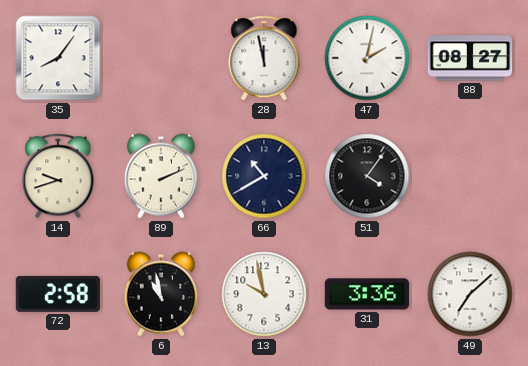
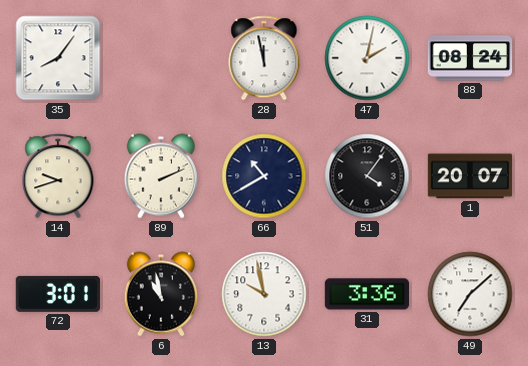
88: 08:27 -> 08:24 (470, 58)
1: none -> 20:07 (470, 176)
72: 2:58 -> 3:01 (58, 294)
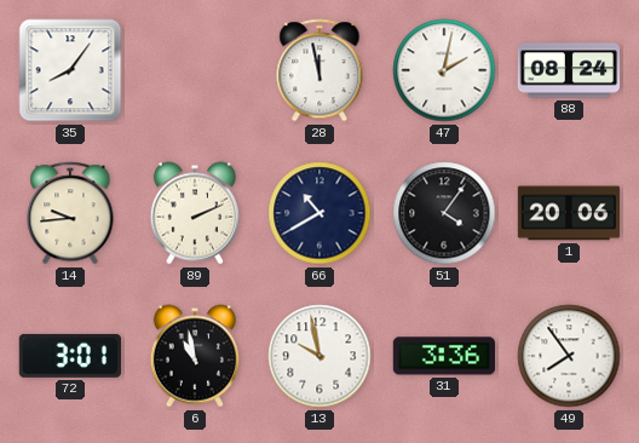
14: 9:42 -> 9:44 (70, 213)
1: 20:07 -> 20:06 (569, 213)
49: 7:08 -> 7:54 (569, 356)
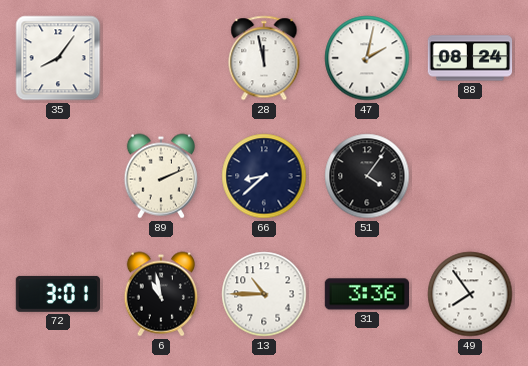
14: 9:44 -> none (70, 213)
66: 10:40 -> 8:38 (264, 176)
1: 20:06 -> none (569, 213)
13: 9:58 -> 10:45 (264, 294)
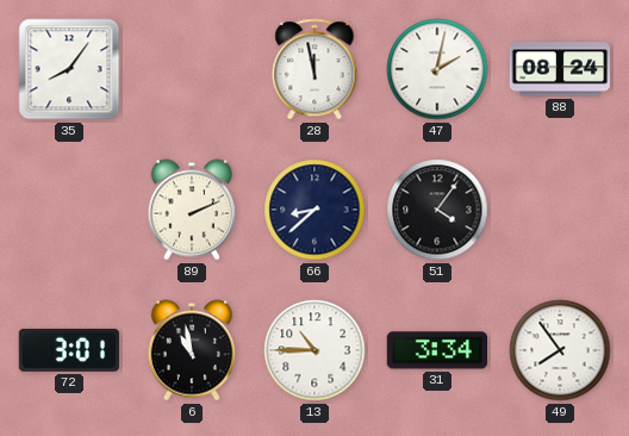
31: 3:36 -> 3:34 (436, 350)
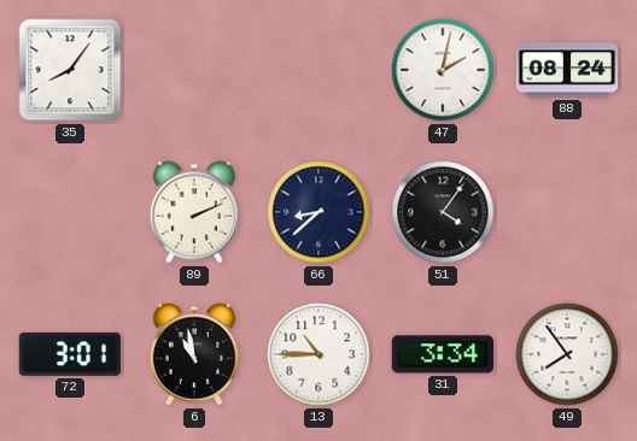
28: 11:58 -> none (314, 69)
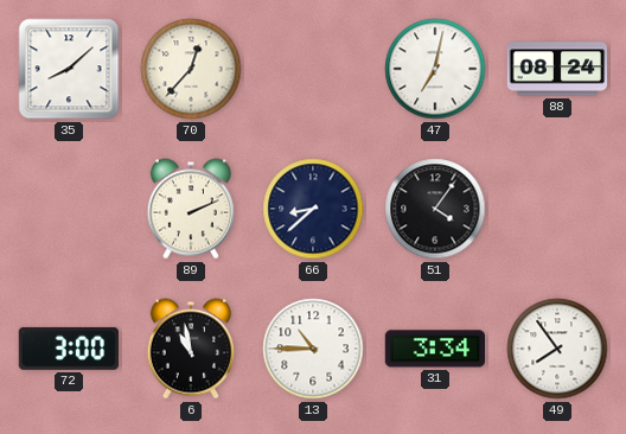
35: 8:06 -> 8:08 (69, 69)
70: none -> 12:37 (191, 69)
47: 2:02 -> 7:02 (435, 69)
72: 3:01 -> 3:00 (69, 349)
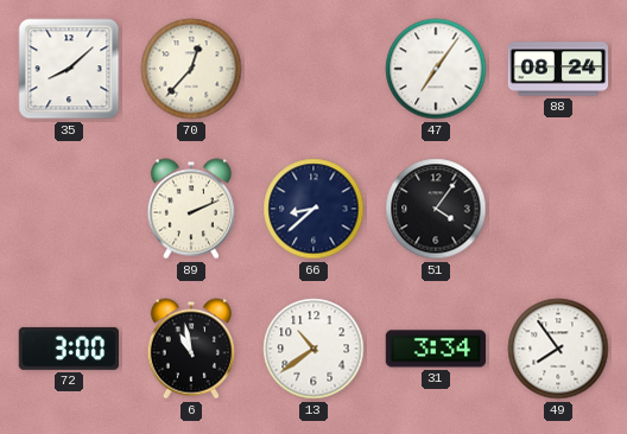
47: 7:02 -> 7:06 (436, 69)
13: 10:45 -> 10:39 (313, 349)
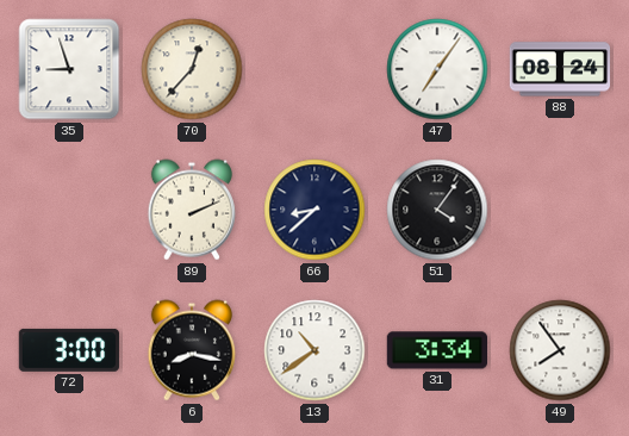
35: 8:08 -> 8:57 (69, 69)
6: 10:58 -> 8:17 (192, 350)
